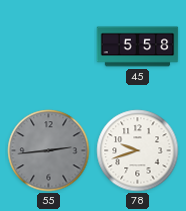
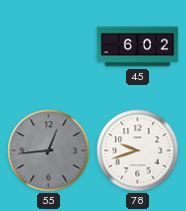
45: 5:58 -> 6:02 (138, 47)
55: 2:44 -> 12:44 (49, 151)
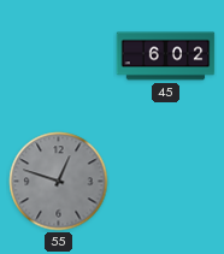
55: 12:44 -> 12:48 (59, 182)
78: 9:42 -> none (138, 151)
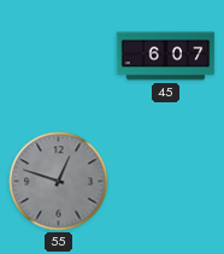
45: 6:02 -> 6:07 (166, 57)
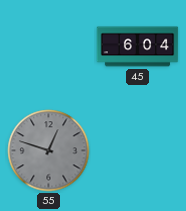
45: 6:07 -> 6:04 (138, 47)
